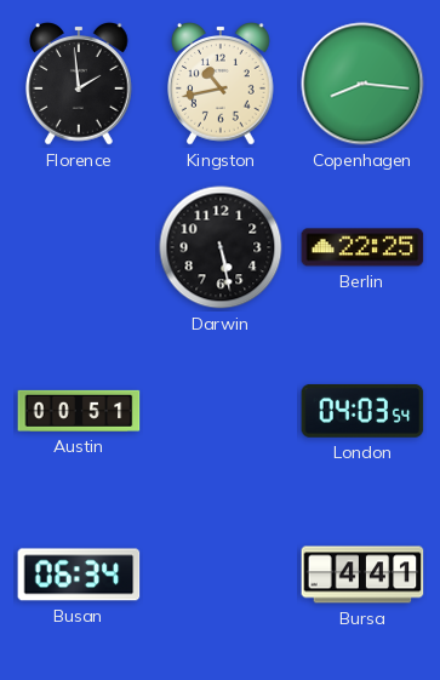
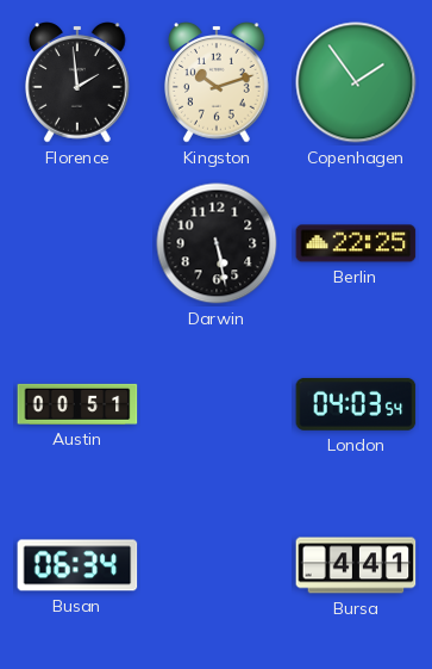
Kingston: 10:43 -> 10:12 (218, 82)
Copenhagen: 8:16 -> 1:54 (356, 82)
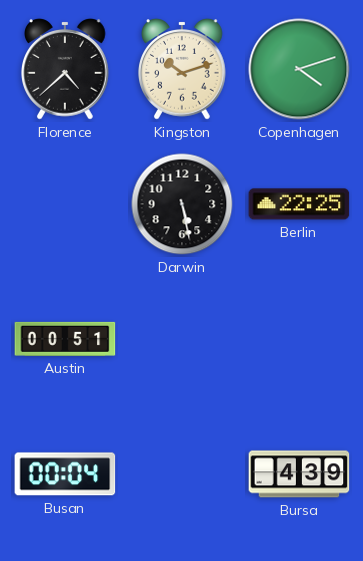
Florence: 1:59 -> 4:38 (66, 69)
Copenhagen: 1:54 -> 4:12 (299, 69)
London: 04:03 -> none (356, 404)
Busan: 06:34 -> 00:04 (65, 474)
Bursa: 4:41 -> 4:39 (299, 474)
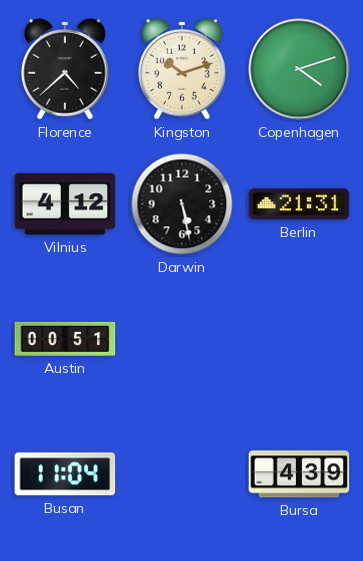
Vilnius: none -> 4:12 (65, 204)
Berlin: 22:25 -> 21:31 (299, 204)
Busan: 00:04 -> 11:04 (65, 474)
